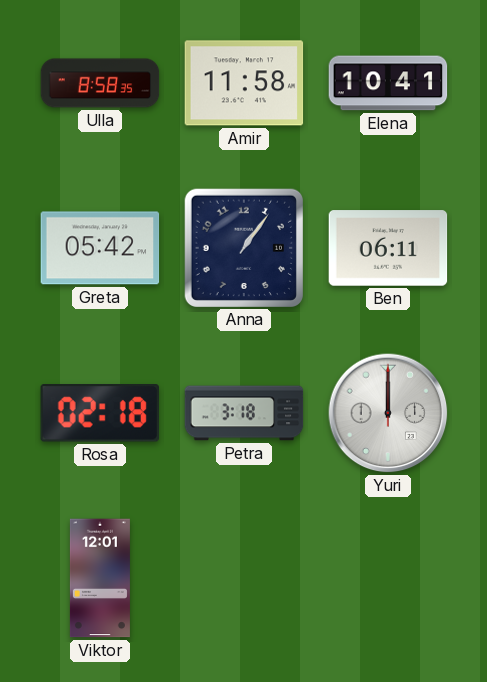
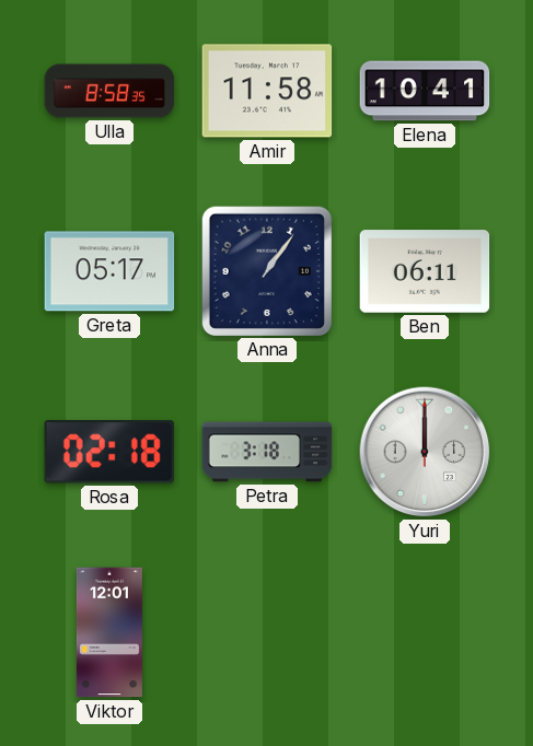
Greta: 05:42 -> 05:17 (109, 271)
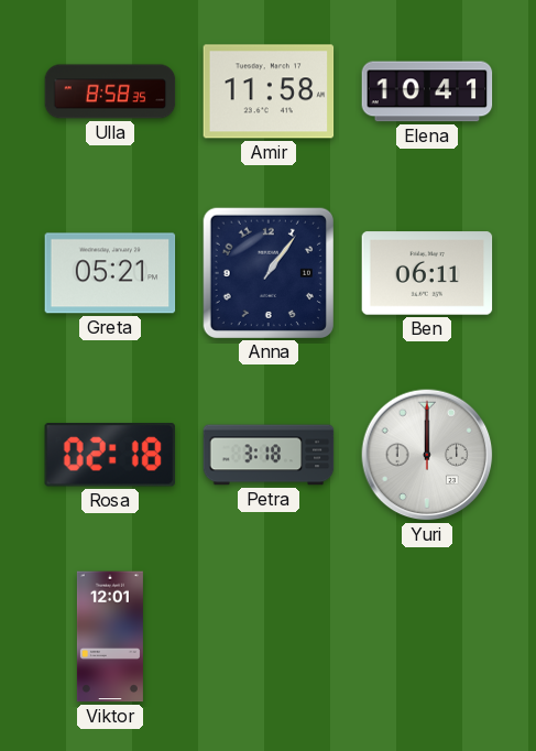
Greta: 05:17 -> 05:21 (110, 273)
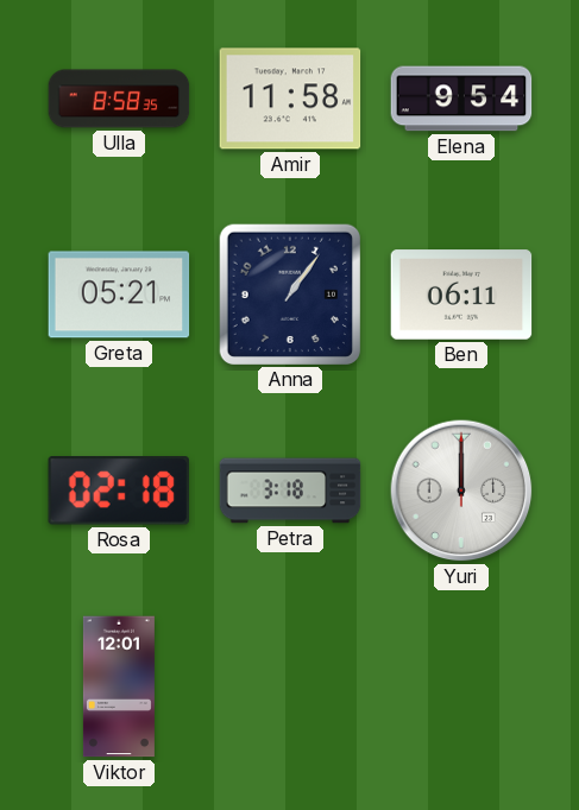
Elena: 10:41 -> 9:54 (461, 99)
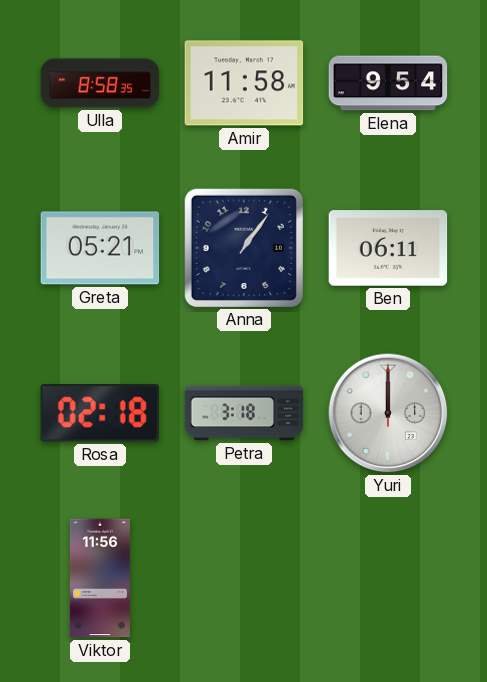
Viktor: 12:01 -> 11:56 (100, 578)
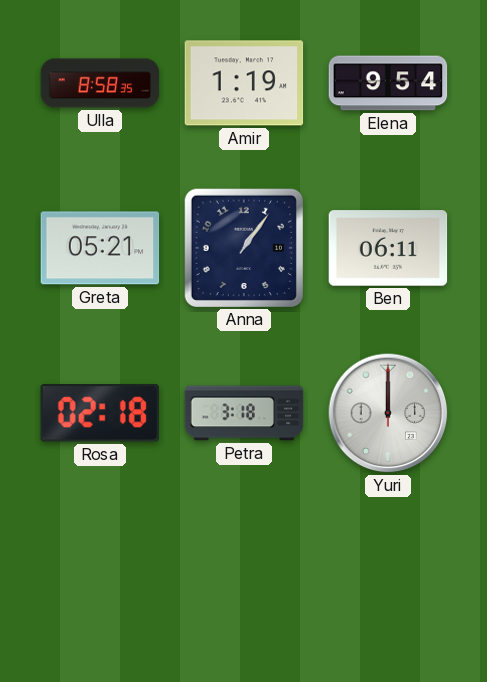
Amir: 11:58 -> 1:19 (244, 83)
Viktor: 11:56 -> none (100, 578)
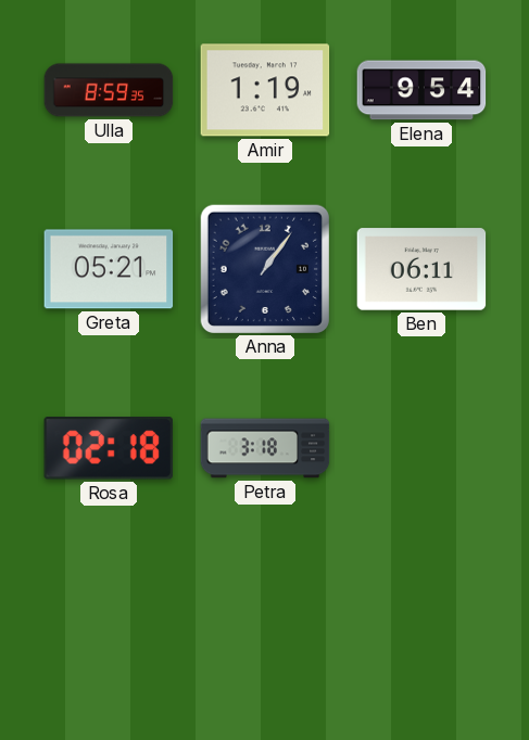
Ulla: 8:58 -> 8:59 (109, 90)
Yuri: 12:00 -> none (388, 413)
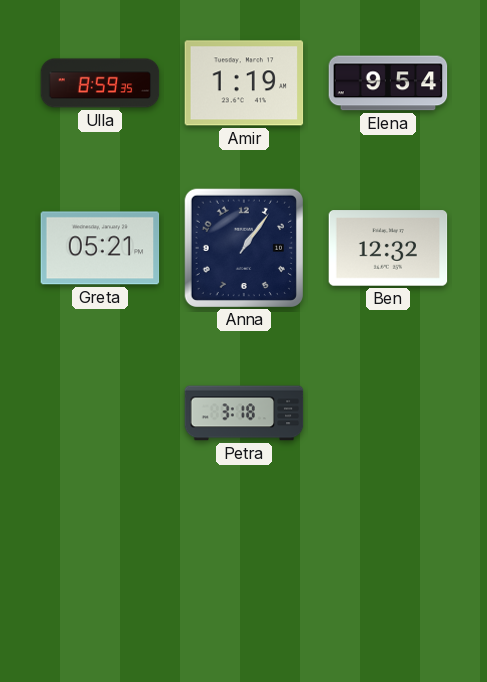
Ben: 06:11 -> 12:32 (388, 248)
Rosa: 02:18 -> none (109, 449)
